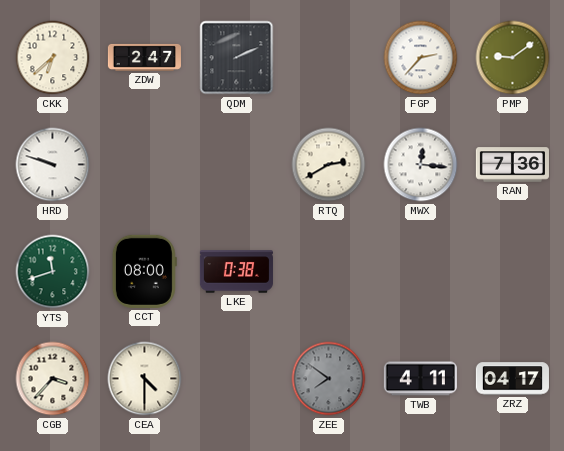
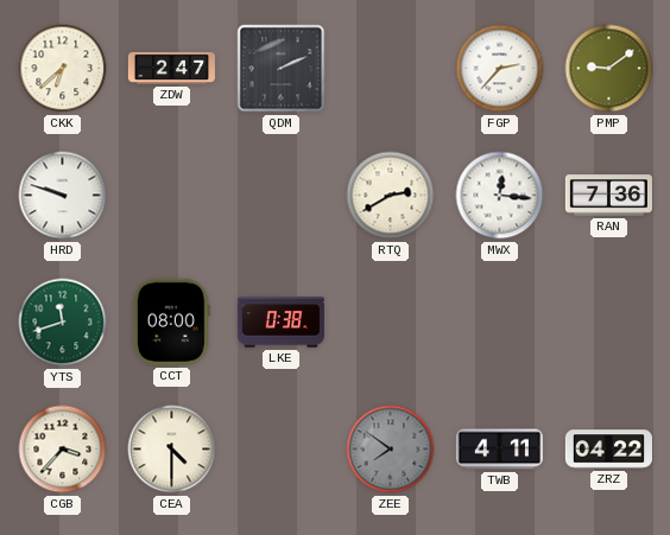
ZRZ: 04:17 -> 04:22 (608, 450)
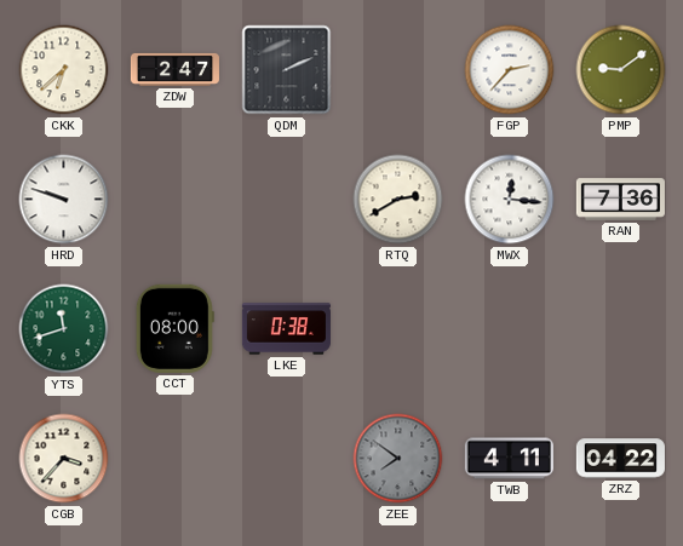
CEA: 4:30 -> none (172, 450)
